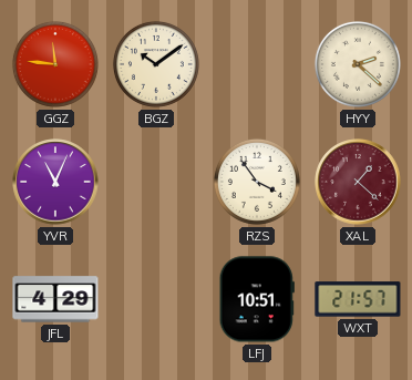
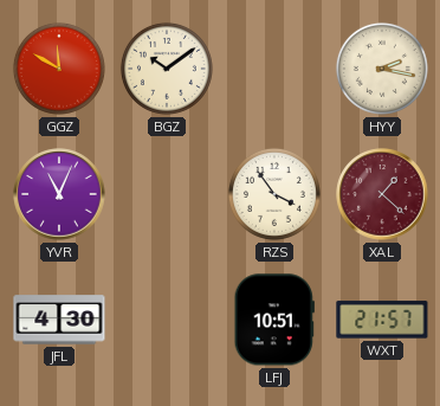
GGZ: 11:46 -> 11:50 (59, 69)
HYY: 2:22 -> 2:17 (382, 69)
JFL: 4:29 -> 4:30 (59, 320)
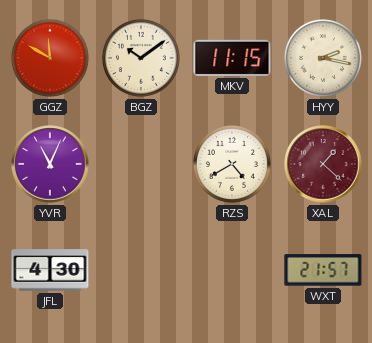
MKV: none -> 11:15 (232, 58)
RZS: 3:54 -> 4:40 (232, 164)
LFJ: 10:51 -> none (274, 320)
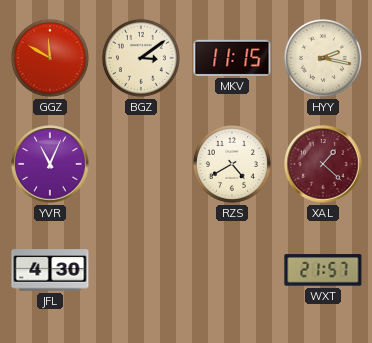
BGZ: 10:09 -> 3:09 (141, 58)
